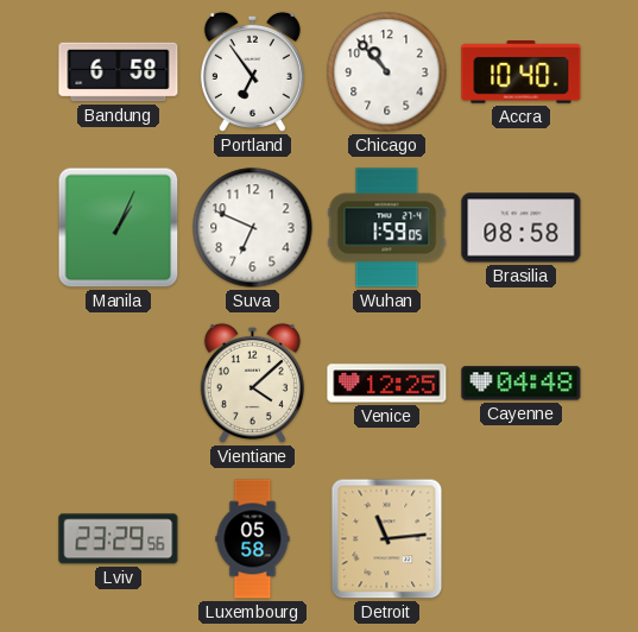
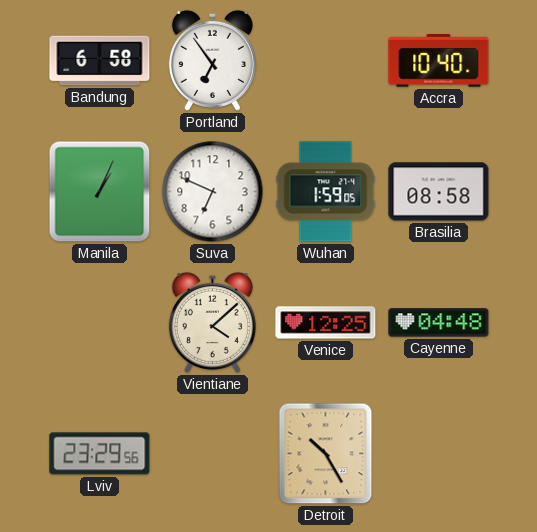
Chicago: 10:53 -> none (387, 72)
Luxembourg: 05:58 -> none (253, 539)
Detroit: 11:14 -> 10:25 (326, 454)
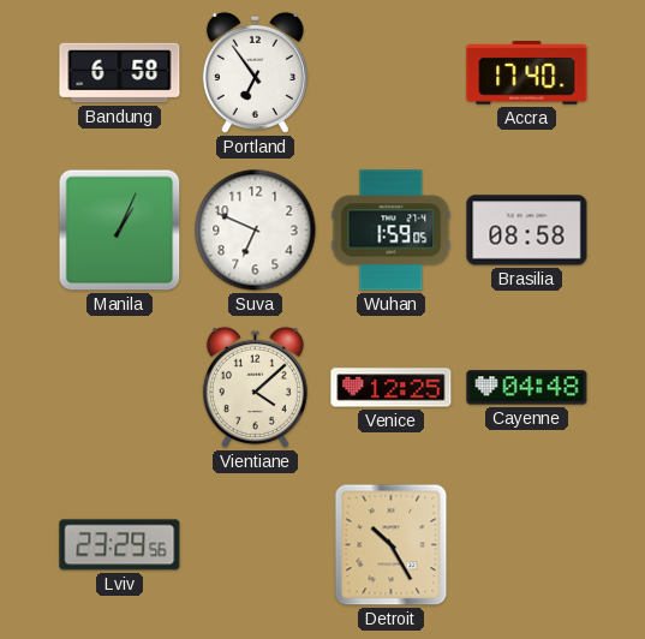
Accra: 10:40 -> 17:40 (527, 73)
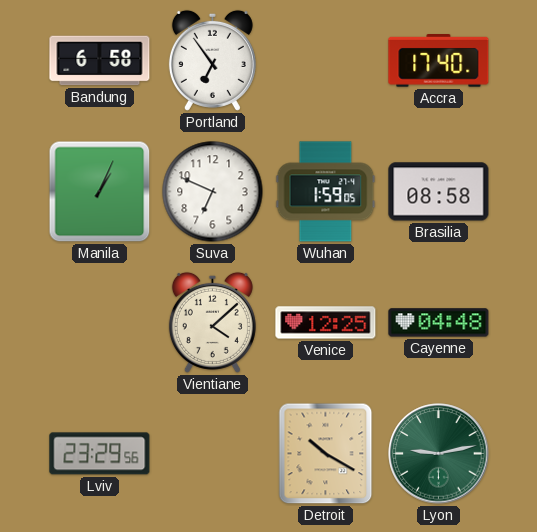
Detroit: 10:25 -> 10:20 (326, 454)
Lyon: none -> 9:13 (439, 454)
